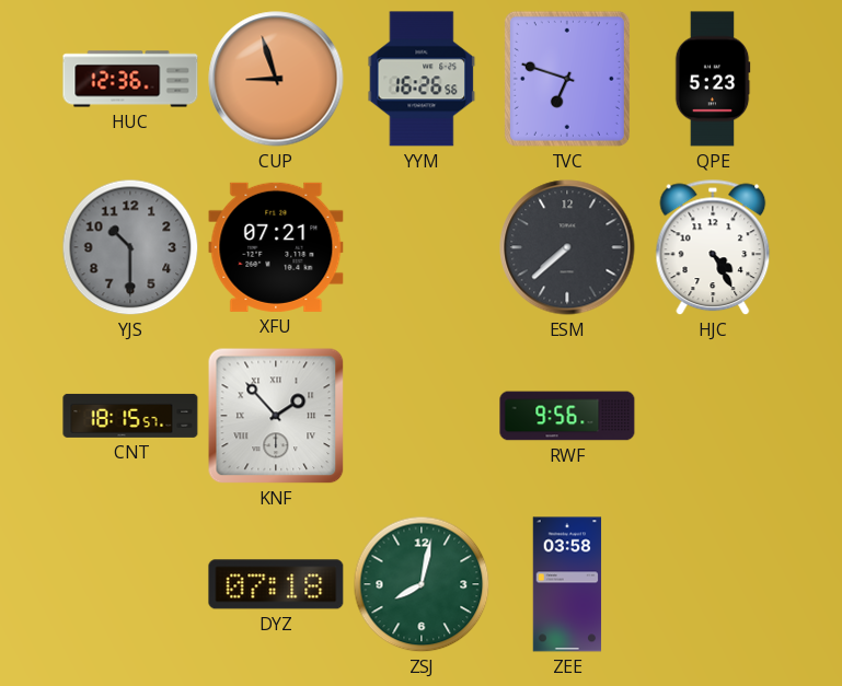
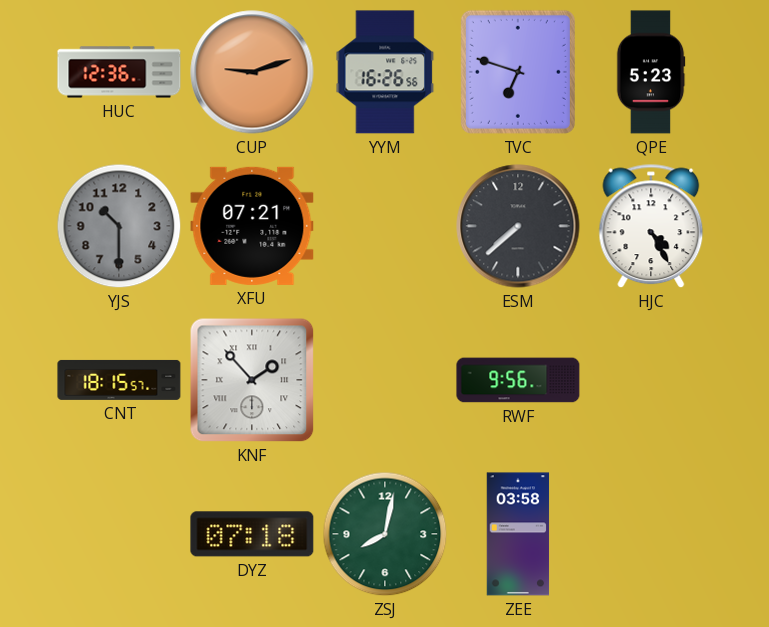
CUP: 8:57 -> 9:12 (252, 72)
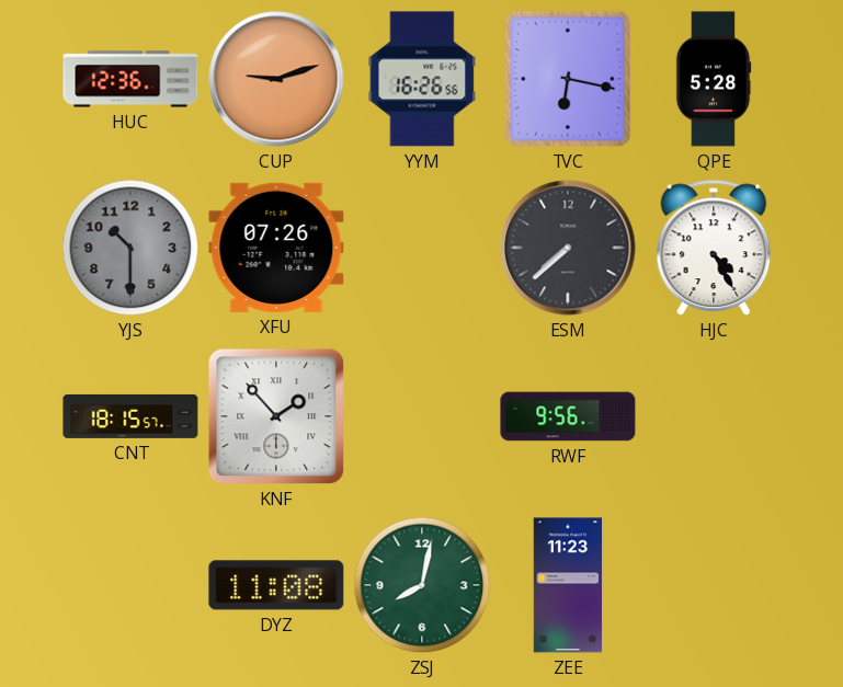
TVC: 6:48 -> 6:17 (568, 79)
QPE: 5:23 -> 5:28 (714, 79)
XFU: 07:21 -> 07:26 (276, 248)
DYZ: 07:18 -> 11:08 (276, 585)
ZEE: 03:58 -> 11:23 (568, 585)
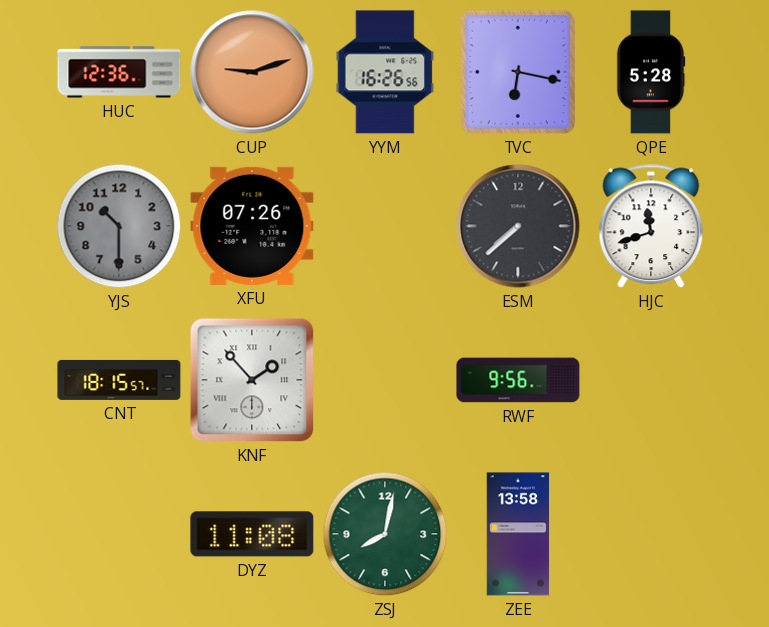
HJC: 4:25 -> 11:42 (651, 226)
ZEE: 11:23 -> 13:58 (518, 534)
